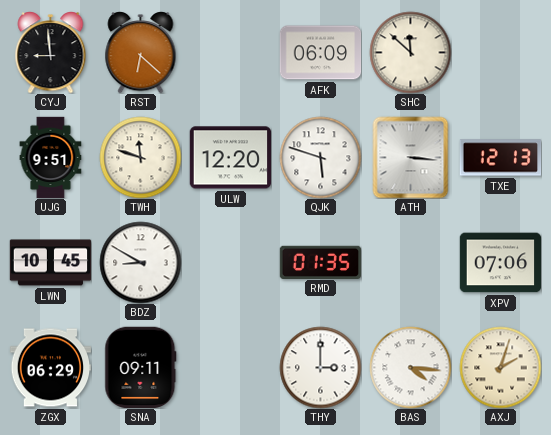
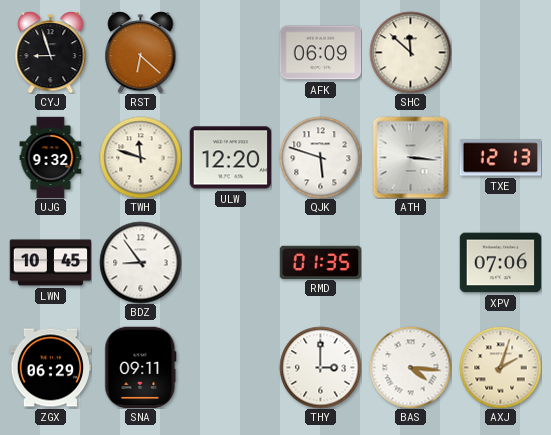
CYJ: 8:59 -> 8:57 (51, 52)
UJG: 9:51 -> 9:32 (51, 157)
BDZ: 8:50 -> 8:54 (140, 262)
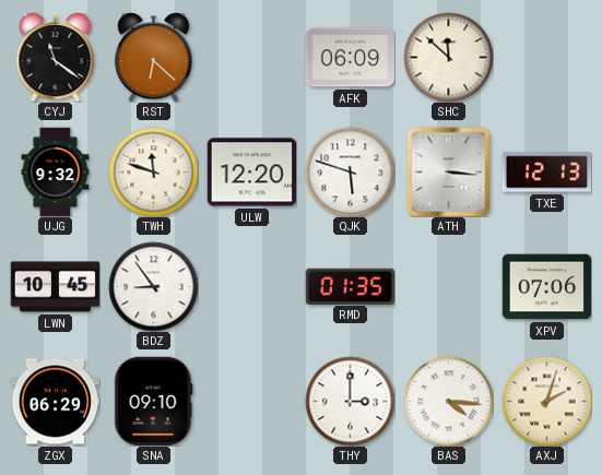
CYJ: 8:57 -> 11:21 (56, 57)
SNA: 09:11 -> 09:10 (154, 401)
